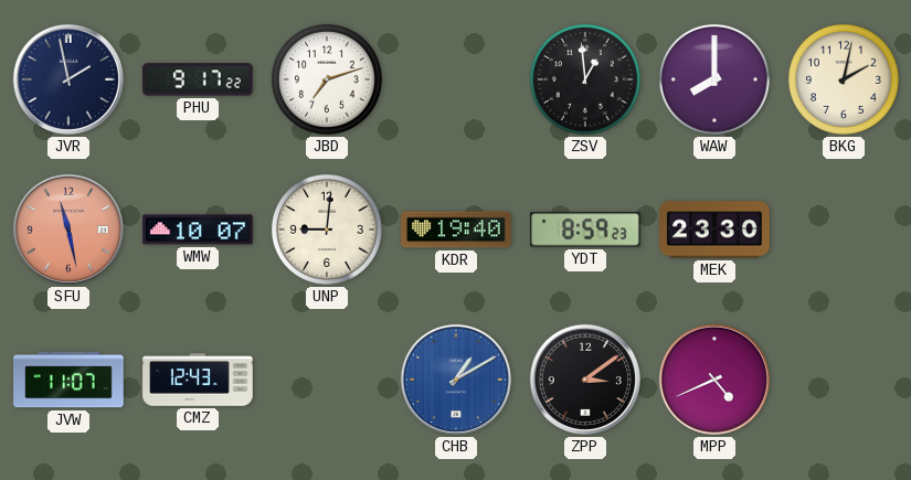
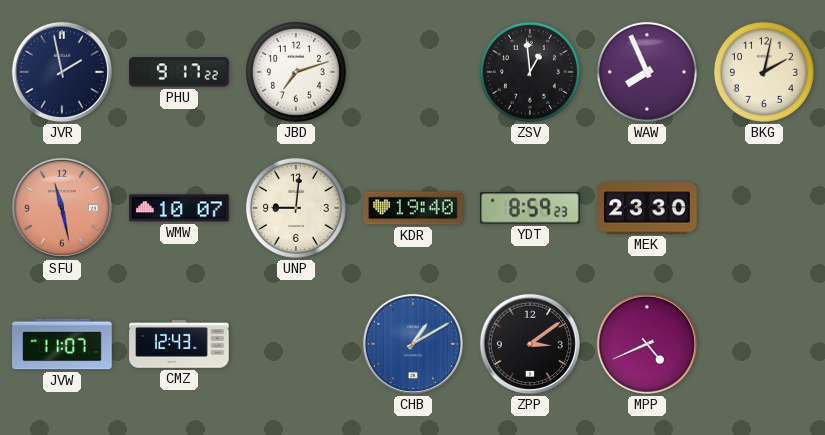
WAW: 8:00 -> 7:56 (647, 72)
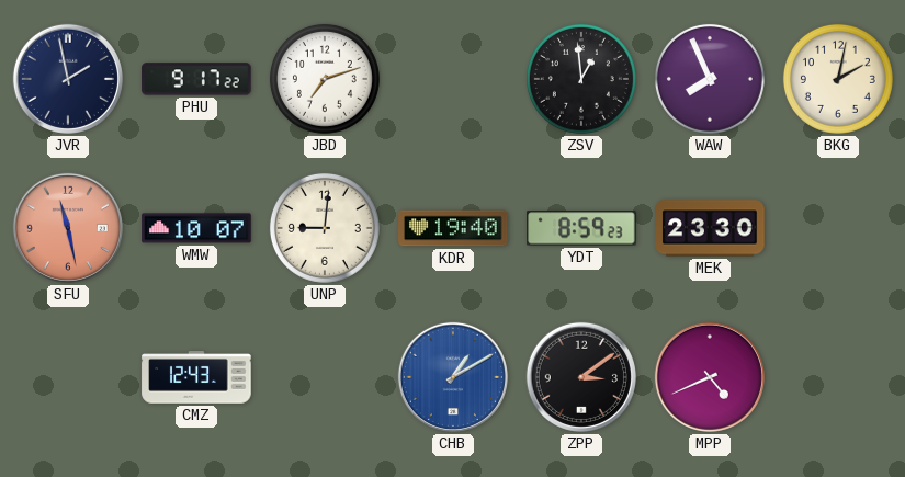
JVW: 11:07 -> none (62, 344)
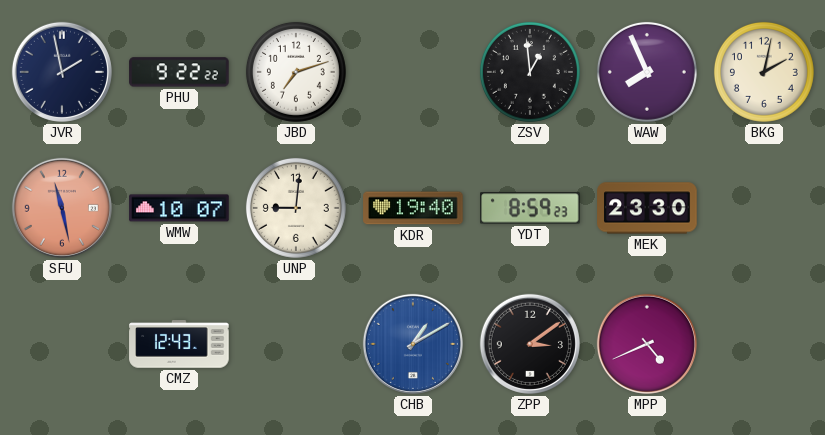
PHU: 9:17 -> 9:22 (179, 72)
